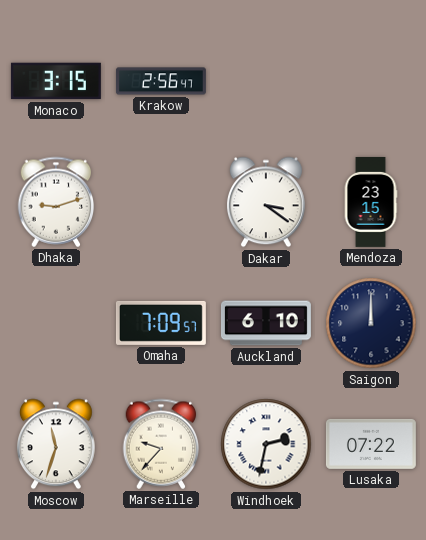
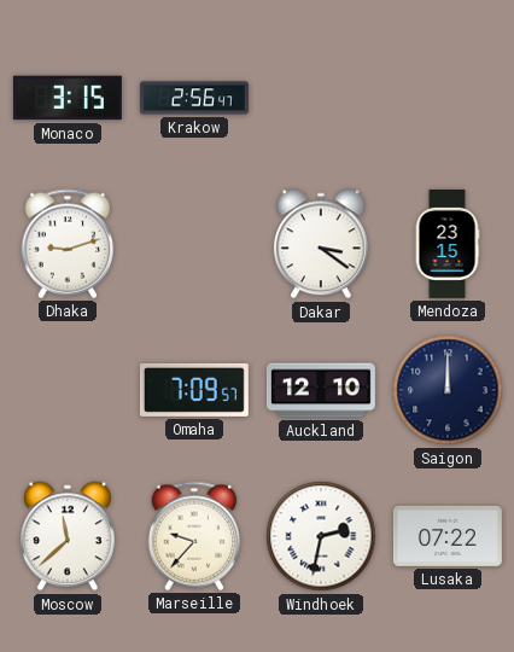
Auckland: 6:10 -> 12:10 (321, 390)
Moscow: 11:33 -> 11:38 (68, 536)
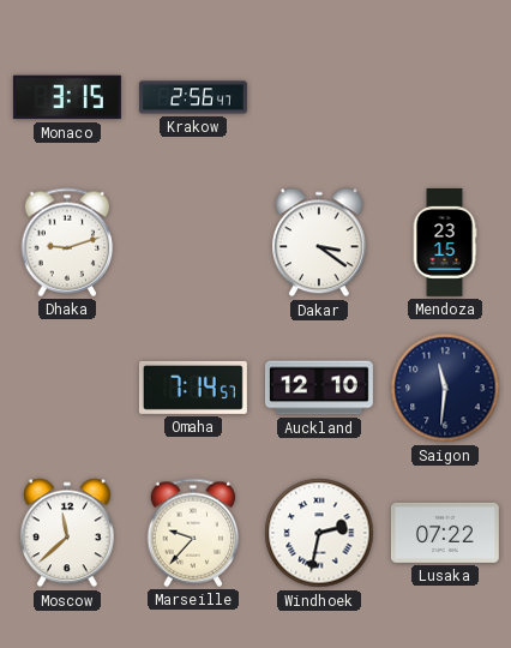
Omaha: 7:09 -> 7:14 (193, 388)
Saigon: 12:00 -> 11:31 (445, 388)
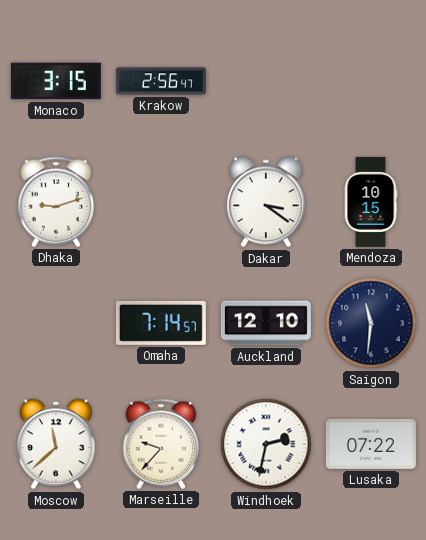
Mendoza: 23:15 -> 10:15 (371, 202)
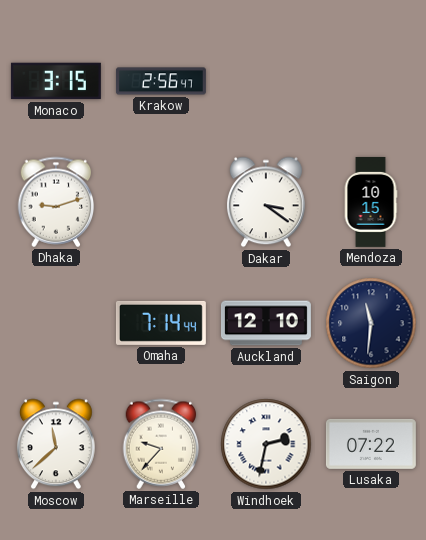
Omaha: 7:14:57 -> 7:14:44 (161, 323)
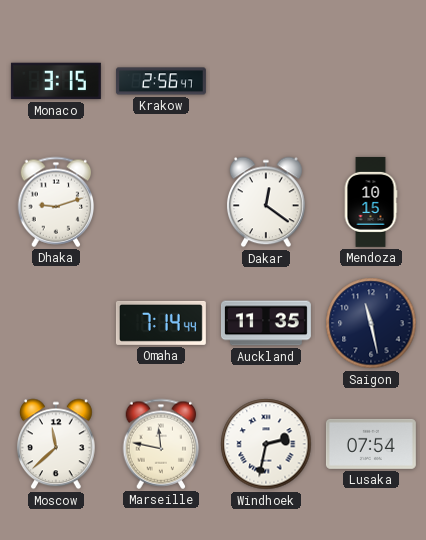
Dakar: 3:21 -> 12:21 (266, 202)
Auckland: 12:10 -> 11:35 (266, 323)
Saigon: 11:31 -> 11:28 (371, 323)
Marseille: 9:37 -> 11:47 (161, 444)
Lusaka: 07:22 -> 07:54 (371, 444)
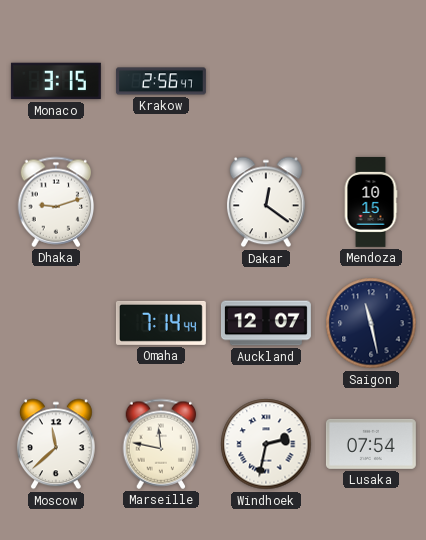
Auckland: 11:35 -> 12:07 (266, 323)
